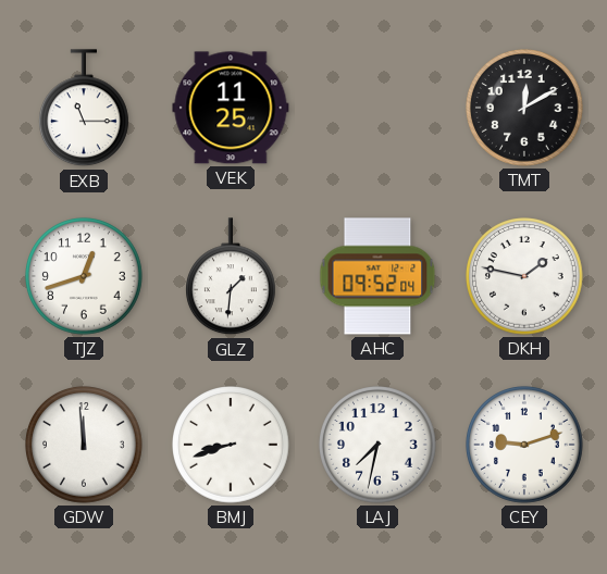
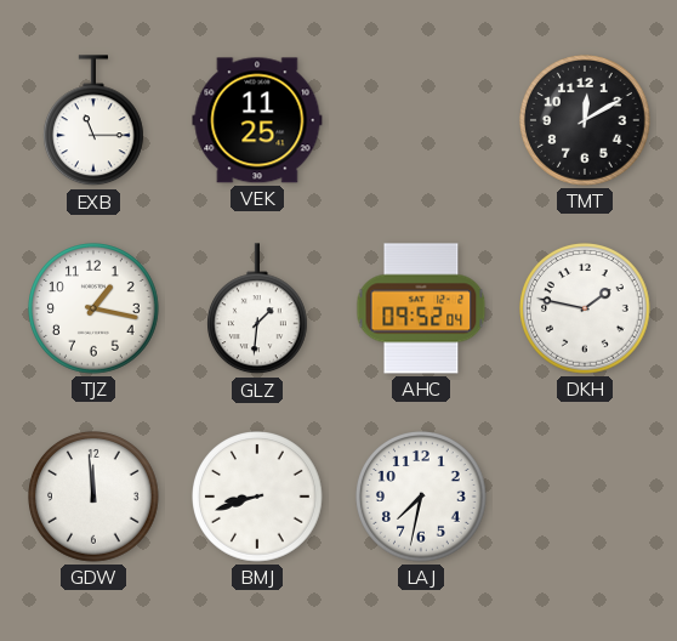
TJZ: 12:42 -> 1:17 (93, 308)
CEY: 9:12 -> none (524, 445)
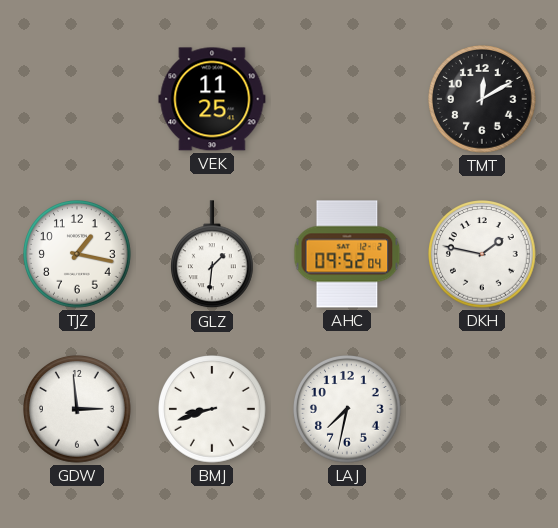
EXB: 11:15 -> none (95, 121)
GDW: 11:59 -> 2:59 (77, 409)
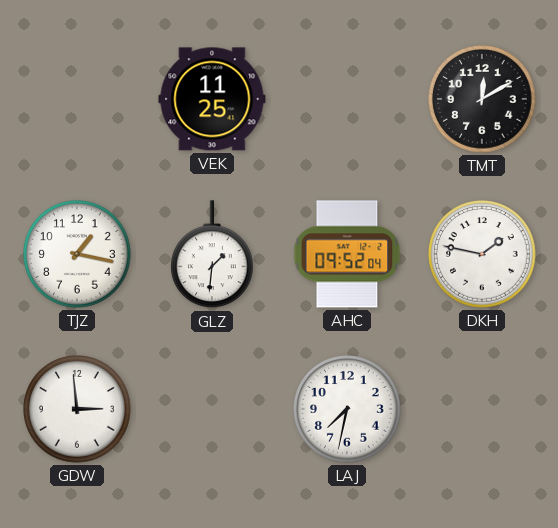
BMJ: 8:42 -> none (212, 409)
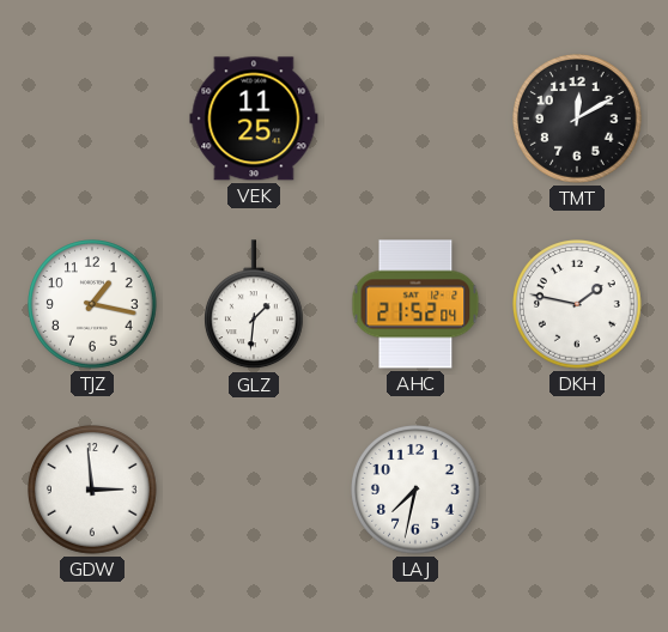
AHC: 09:52 -> 21:52 (415, 304)
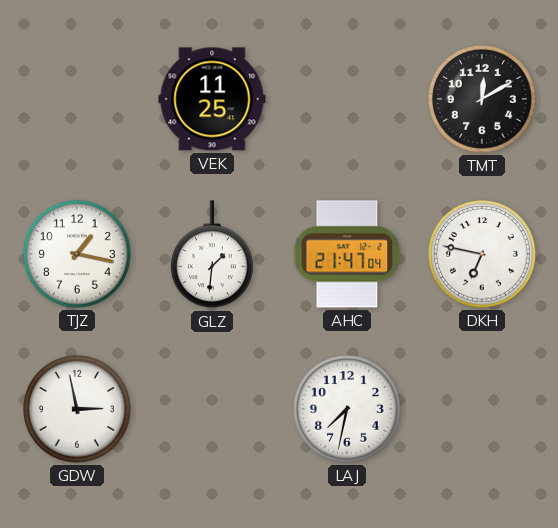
AHC: 21:52 -> 21:47 (347, 254)
DKH: 1:47 -> 6:47 (482, 254)
GDW: 2:59 -> 2:58 (77, 409)
